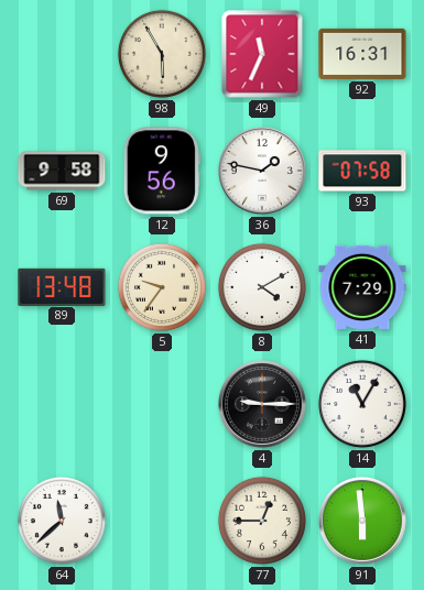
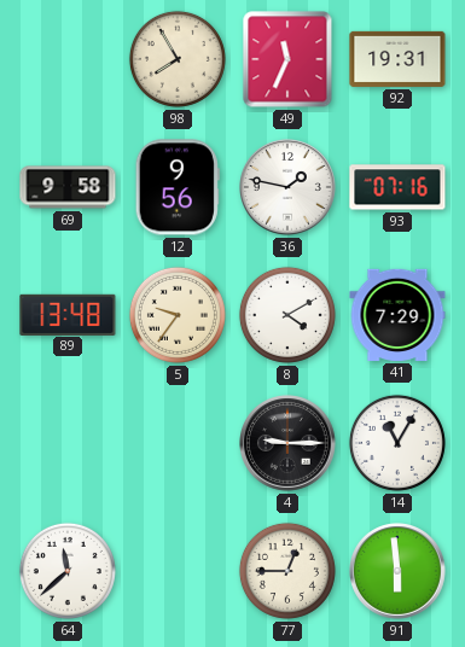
98: 5:55 -> 7:55 (178, 59)
92: 16:31 -> 19:31 (397, 59)
93: 07:58 -> 07:16 (397, 187)
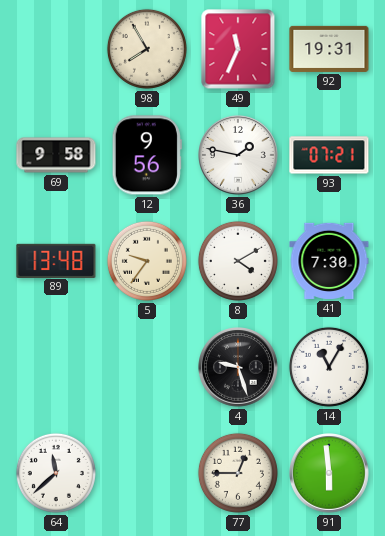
93: 07:16 -> 07:21 (329, 155)
41: 7:29 -> 7:30 (329, 261)
4: 9:15 -> 9:27 (239, 368)
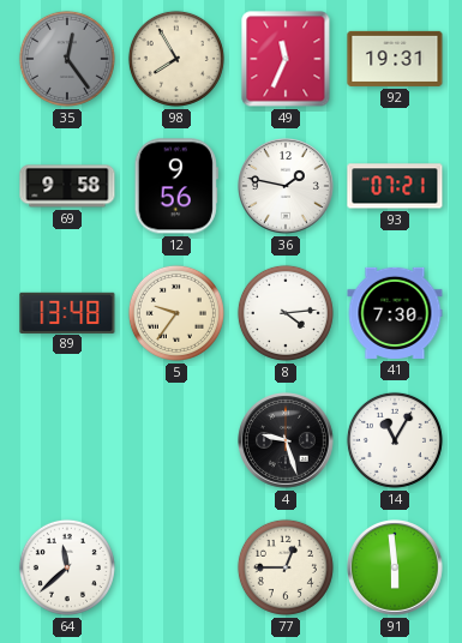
35: none -> 12:24 (67, 59)
8: 4:10 -> 4:14 (286, 313)
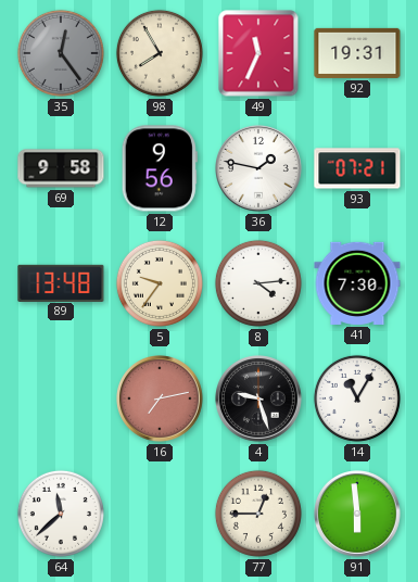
16: none -> 7:13 (161, 400)
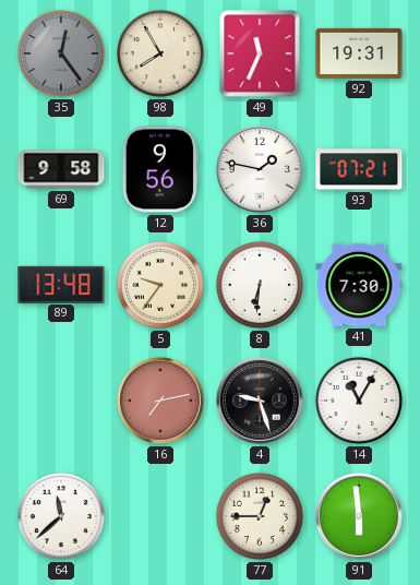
8: 4:14 -> 6:31 (260, 285)
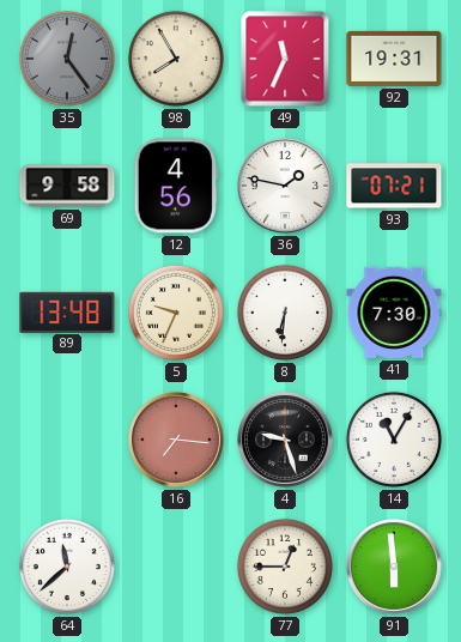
12: 9:56 -> 4:56 (176, 186)
5: 9:36 -> 9:34 (176, 313)
16: 7:13 -> 7:16 (177, 441)
